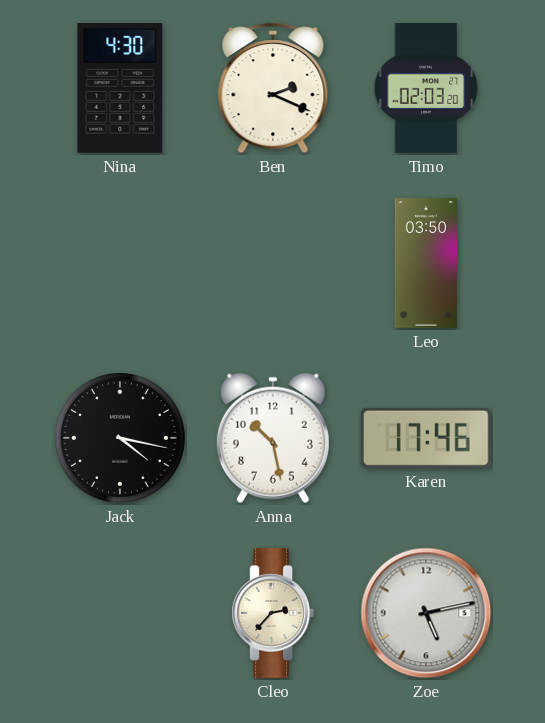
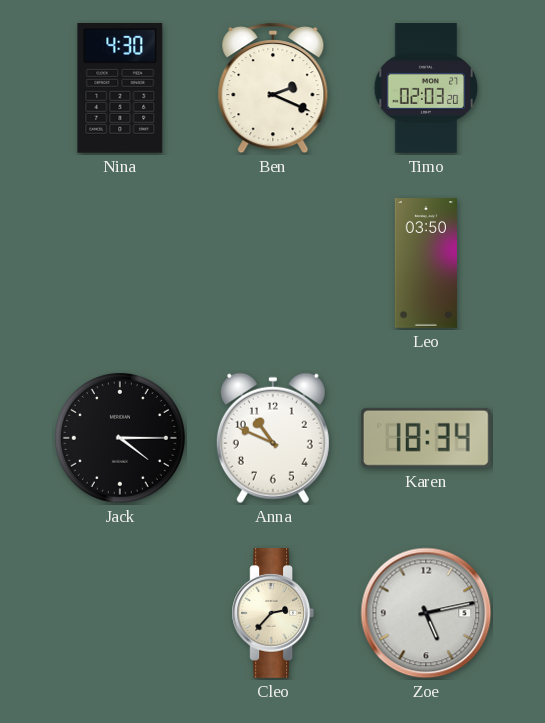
Jack: 4:17 -> 4:15 (120, 438)
Anna: 10:28 -> 10:49 (273, 438)
Karen: 17:46 -> 18:34 (426, 438)
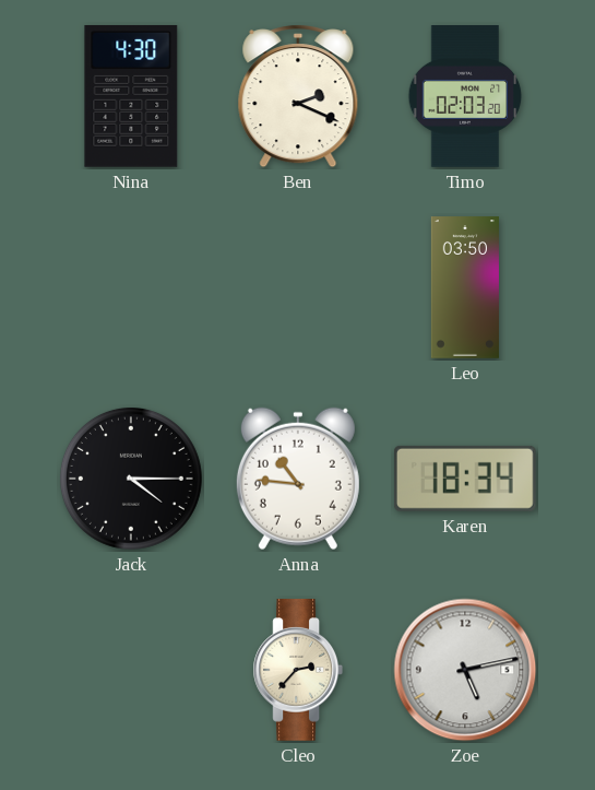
Anna: 10:49 -> 10:46 (298, 479)
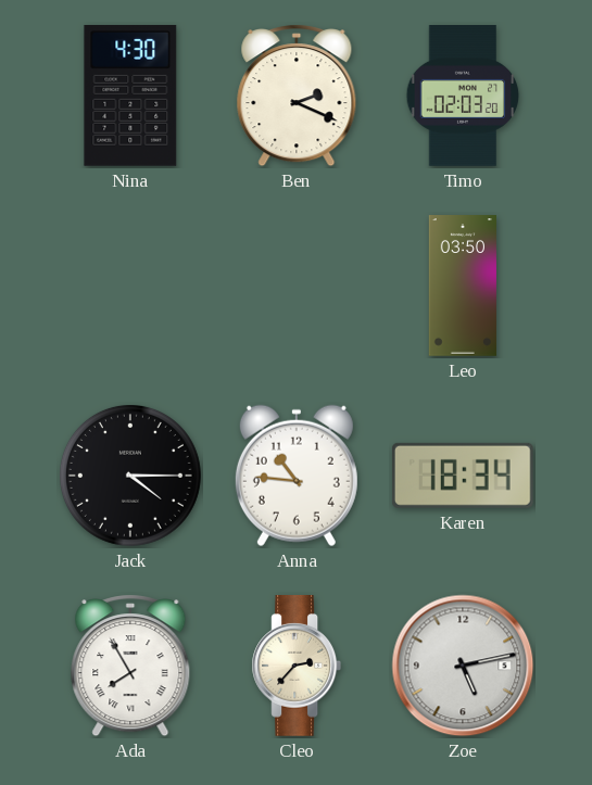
Ada: none -> 7:55 (130, 666)
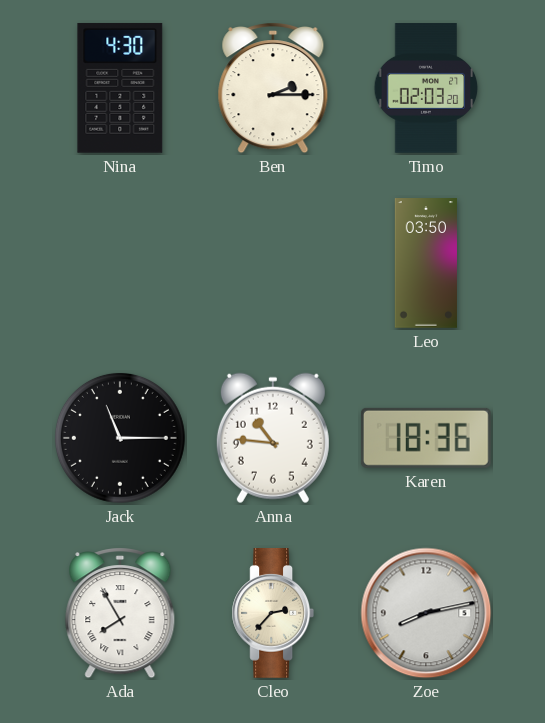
Ben: 2:19 -> 2:15 (273, 88)
Jack: 4:15 -> 11:15 (120, 438)
Karen: 18:34 -> 18:36 (426, 438)
Zoe: 5:13 -> 8:13 (426, 613)
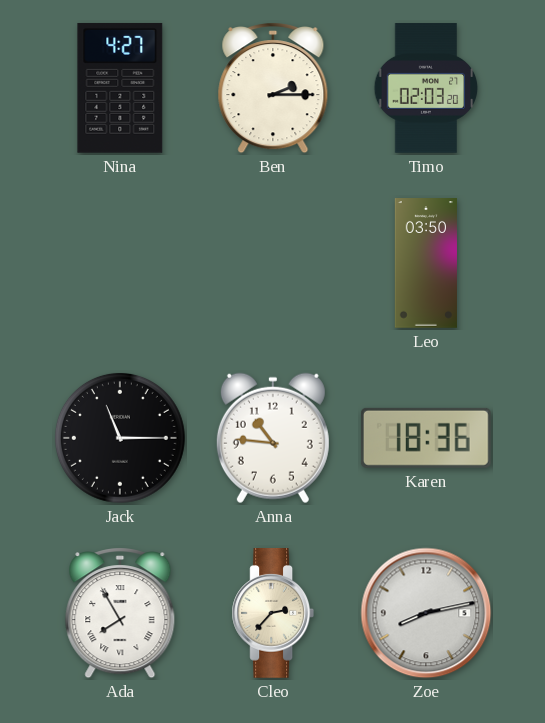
Nina: 4:30 -> 4:27 (120, 88)
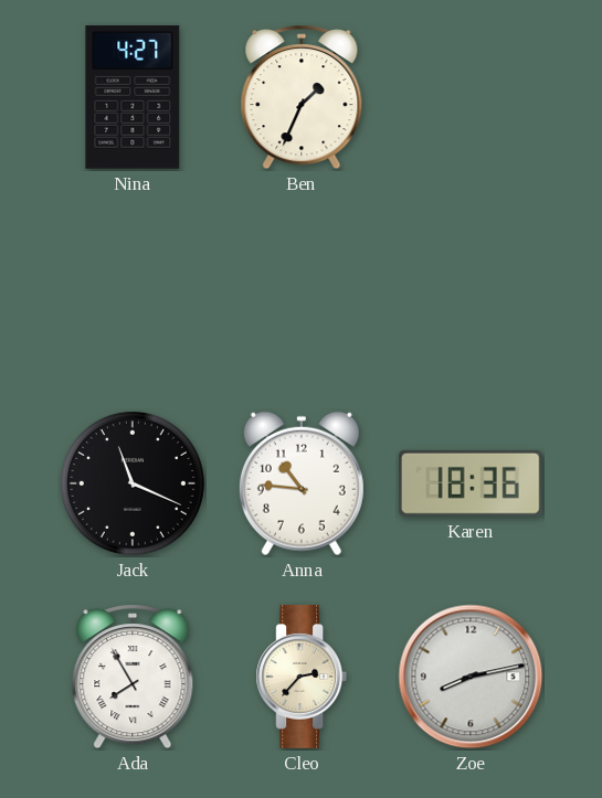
Ben: 2:15 -> 1:34 (302, 97)
Timo: 02:03 -> none (426, 88)
Leo: 03:50 -> none (425, 263)
Jack: 11:15 -> 11:19 (133, 483)
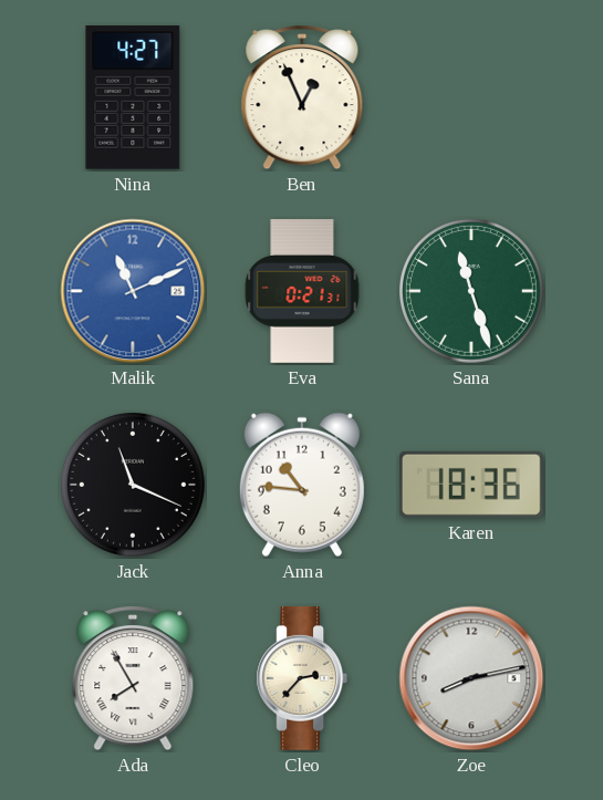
Ben: 1:34 -> 12:56 (302, 97)
Malik: none -> 11:11 (133, 291)
Eva: none -> 0:21 (302, 291)
Sana: none -> 11:27 (471, 291)
